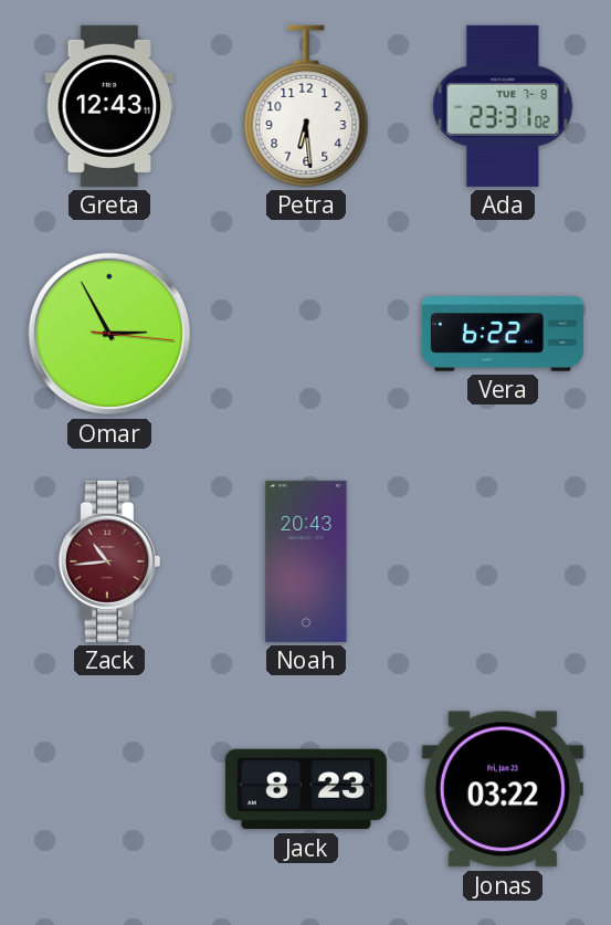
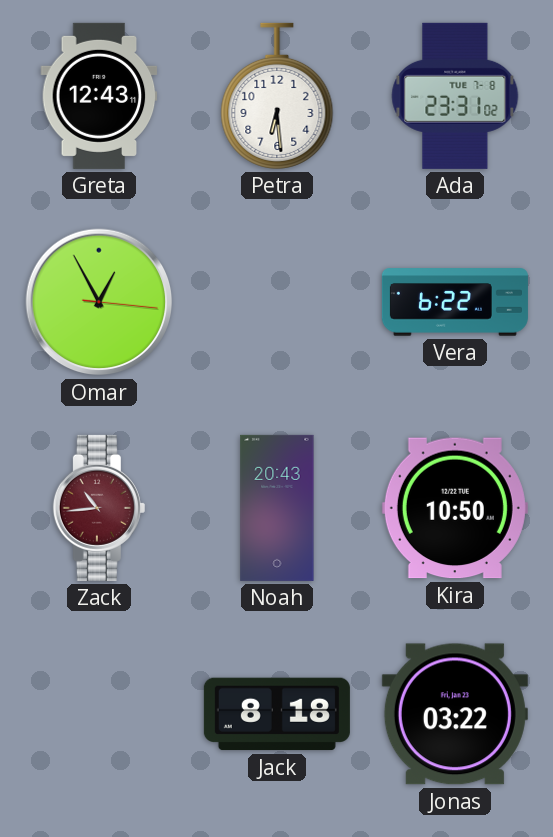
Omar: 2:55 -> 12:55 (99, 302)
Kira: none -> 10:50 (455, 508)
Jack: 8:23 -> 8:18 (277, 714)
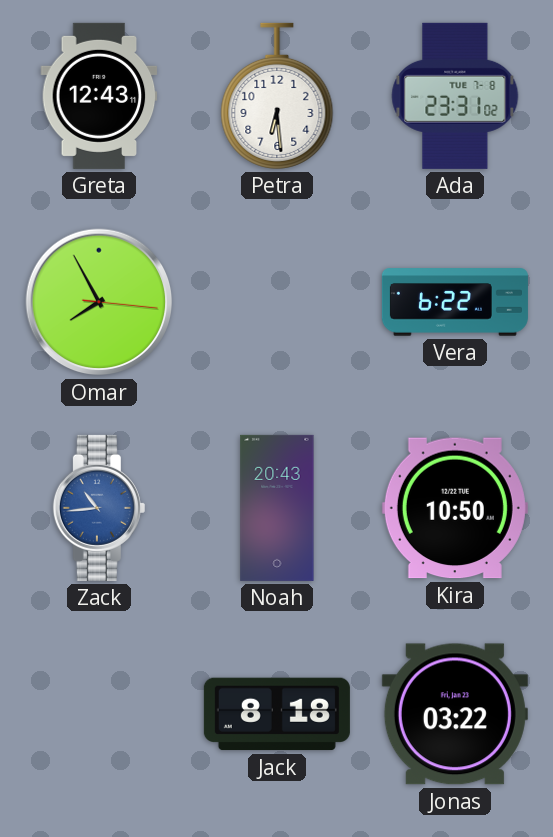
Omar: 12:55 -> 7:55 (99, 302)
Zack dial: burgundy -> blue (99, 508)
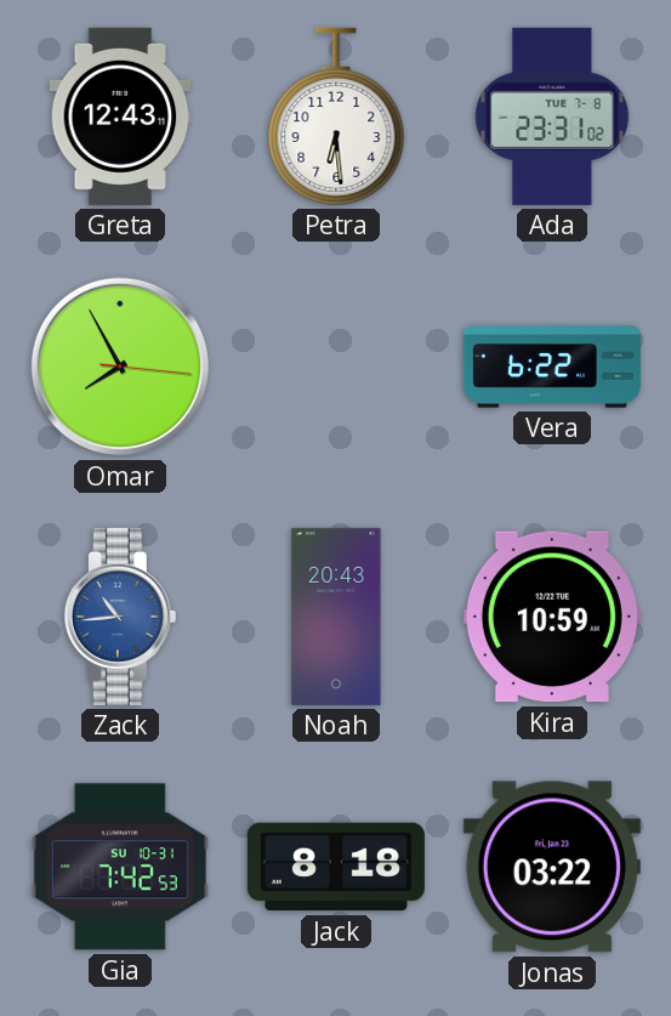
Kira: 10:50 -> 10:59 (552, 617)
Gia: none -> 7:42 (120, 867)
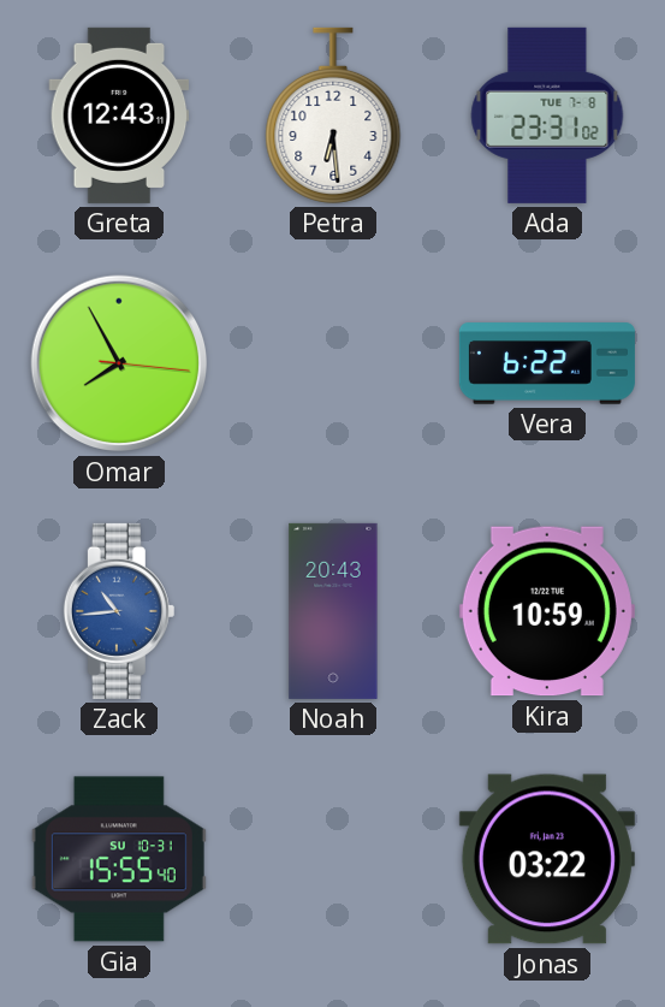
Gia: 7:42 -> 15:55 (119, 859)
Jack: 8:18 -> none (336, 867)
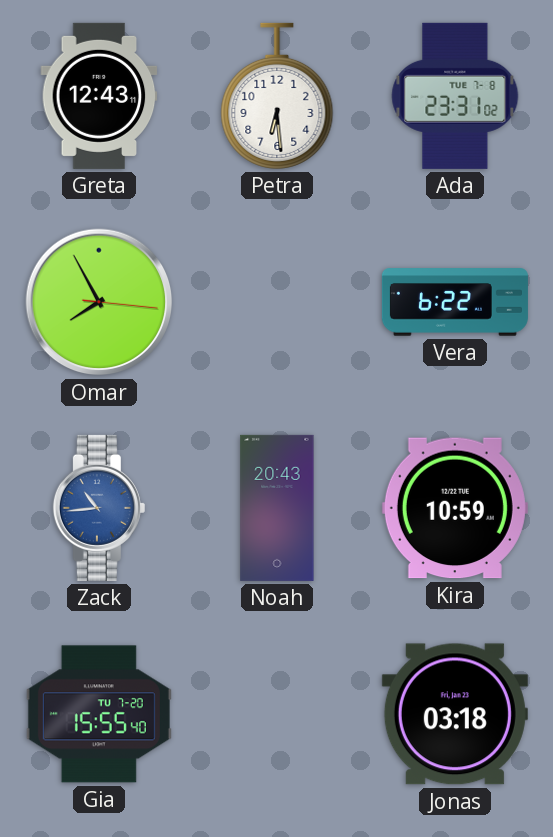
Gia date: SU 10-31 -> TU 7-20 (99, 714)
Jonas: 03:22 -> 03:18 (455, 714)
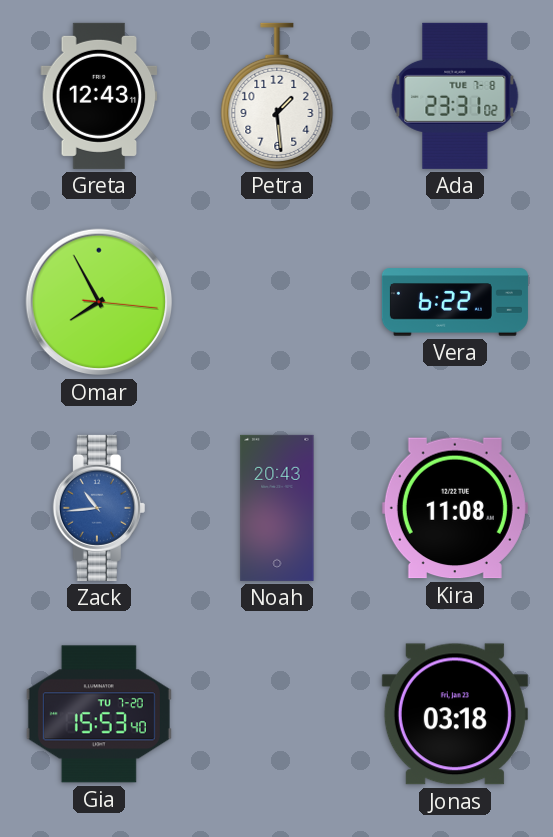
Petra: 6:29 -> 1:29 (277, 96)
Kira: 10:59 -> 11:08 (455, 508)
Gia: 15:55 -> 15:53 (99, 714)
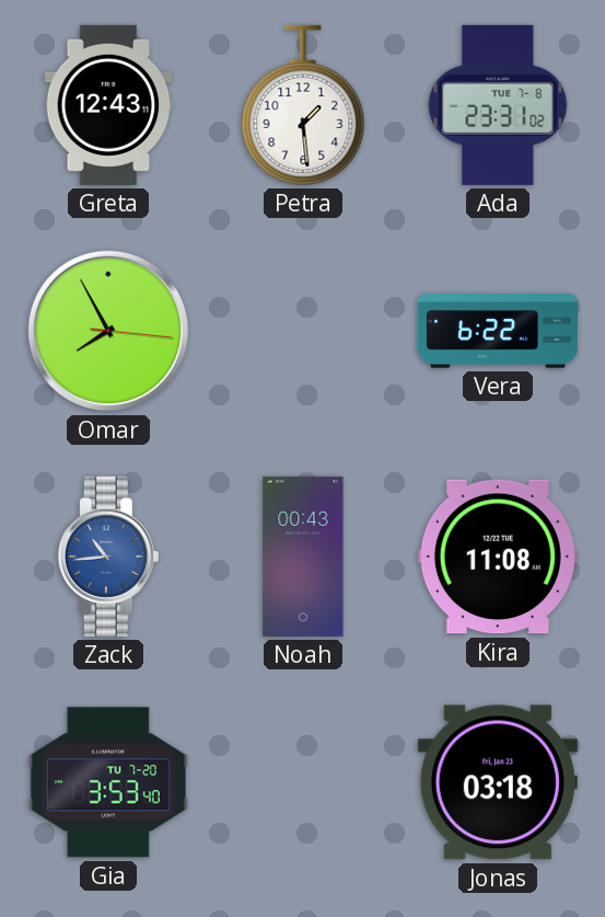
Noah: 20:43 -> 00:43 (303, 557)
Gia: 15:53 -> 3:53 (108, 782)
